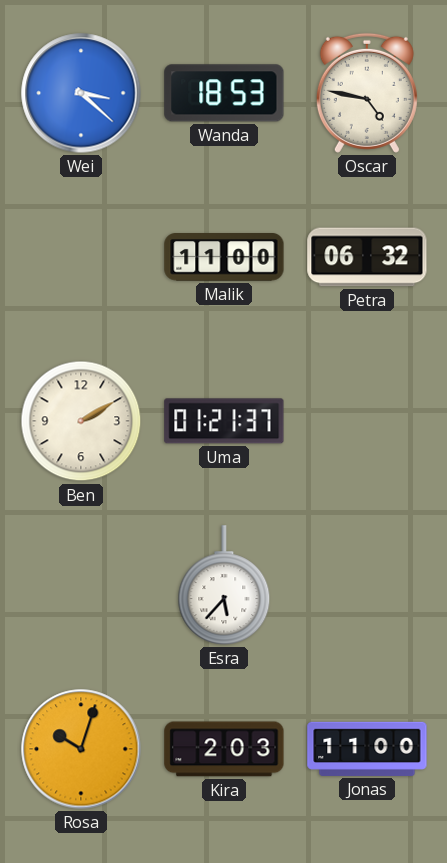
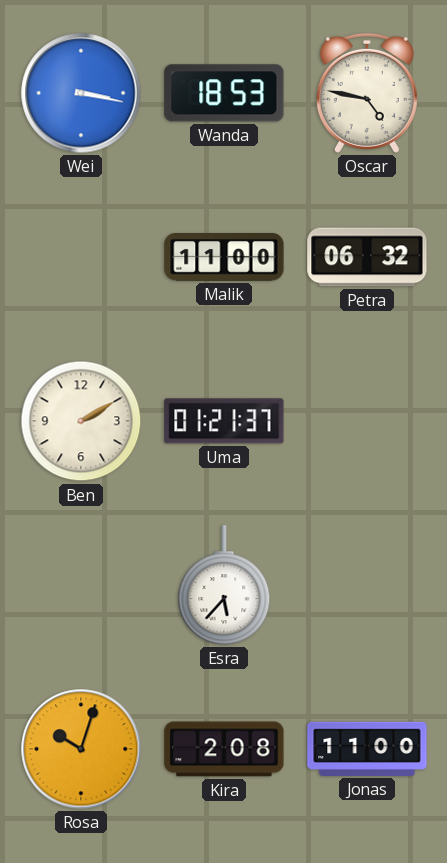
Wei: 3:22 -> 3:17 (81, 93)
Kira: 2:03 -> 2:08 (224, 749)
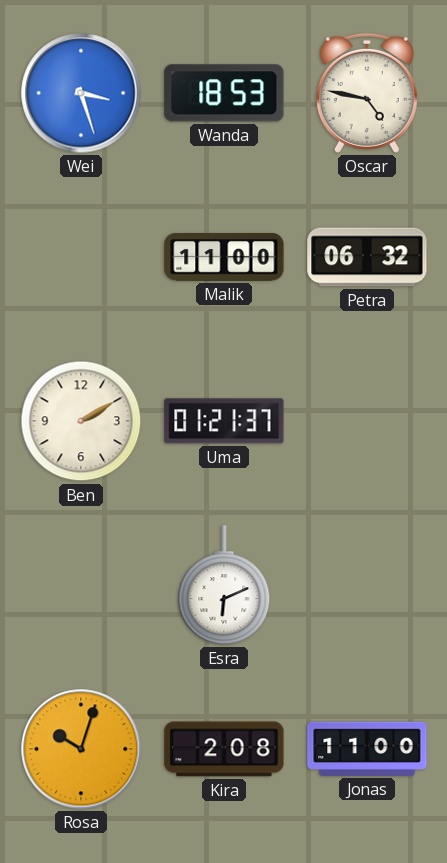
Wei: 3:17 -> 3:27 (81, 93)
Esra: 5:37 -> 6:11 (224, 585)
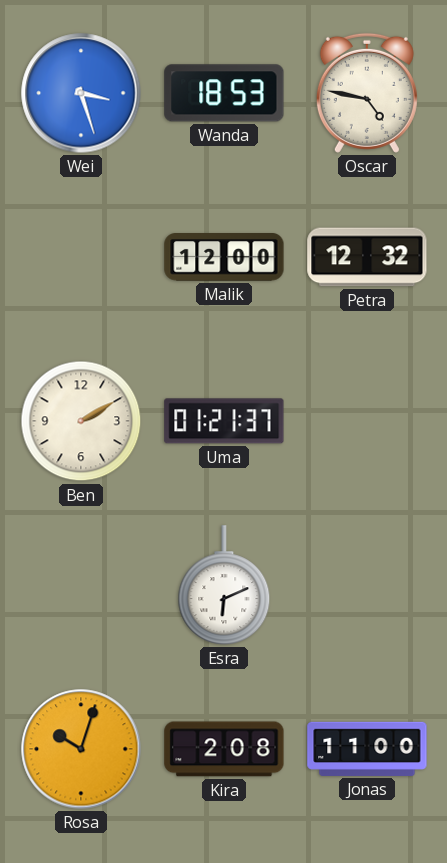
Malik: 11:00 -> 12:00 (224, 257)
Petra: 06:32 -> 12:32 (367, 257)
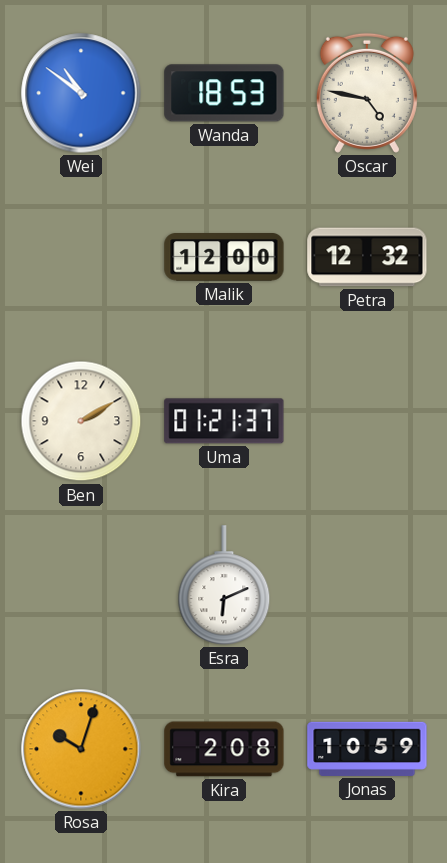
Wei: 3:27 -> 10:51 (81, 93)
Jonas: 11:00 -> 10:59 (367, 749)
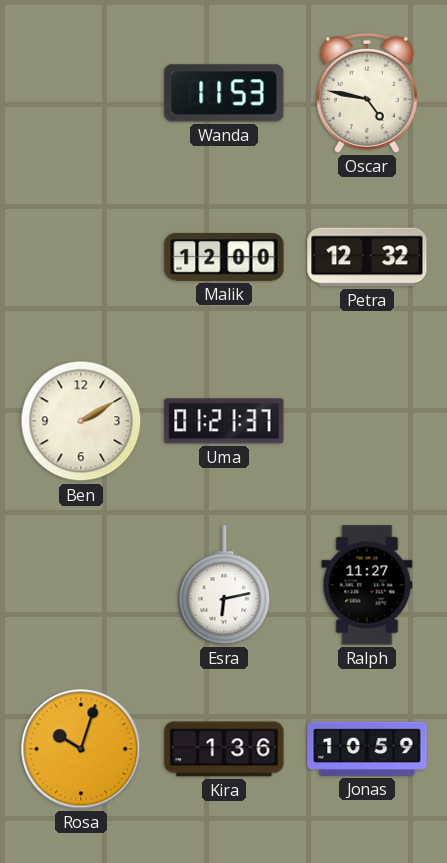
Wei: 10:51 -> none (81, 93)
Wanda: 18:53 -> 11:53 (224, 93)
Esra: 6:11 -> 6:13 (224, 585)
Ralph: none -> 11:27 (367, 585)
Kira: 2:08 -> 1:36 (224, 749)
